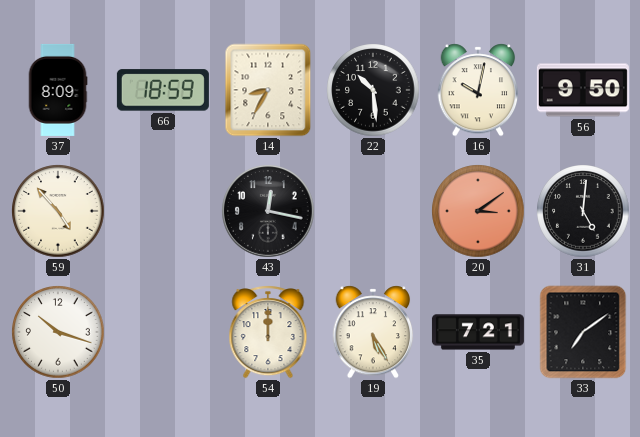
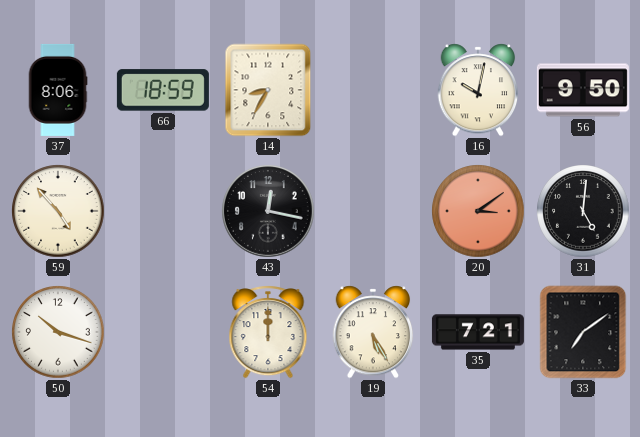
37: 8:09 -> 8:06 (58, 90)
22: 10:29 -> none (373, 90)
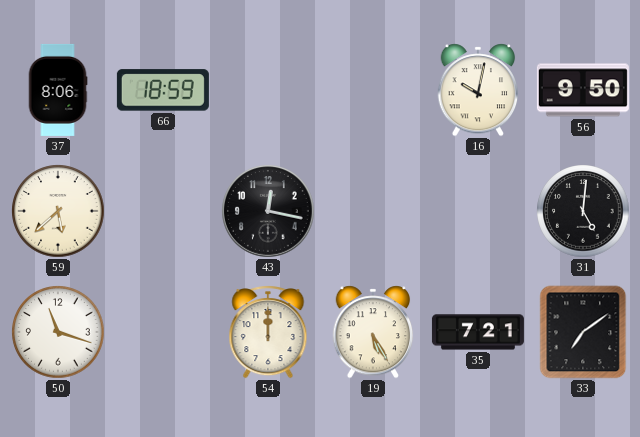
14: 8:35 -> none (268, 90)
59: 4:53 -> 5:38 (58, 211)
20: 3:09 -> none (478, 211)
50: 10:18 -> 11:18 (58, 332)
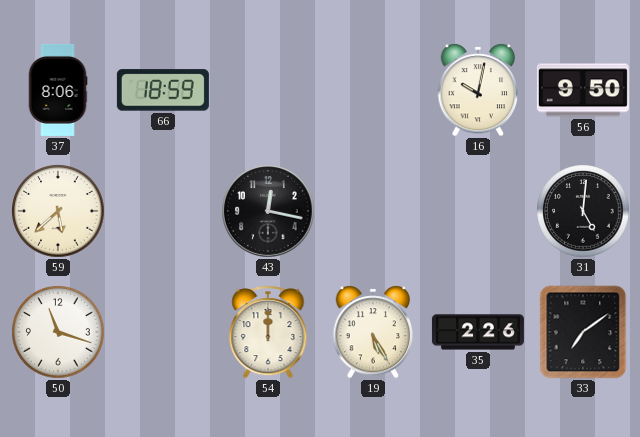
35: 7:21 -> 2:26 (478, 332)
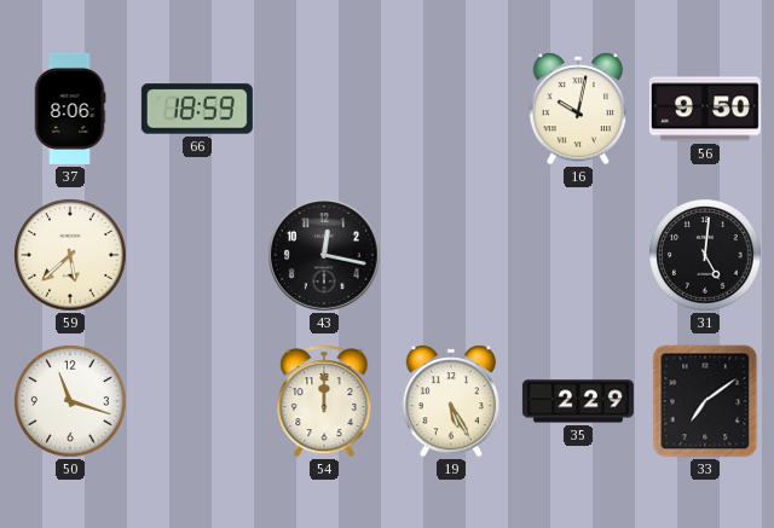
35: 2:26 -> 2:29 (578, 401)
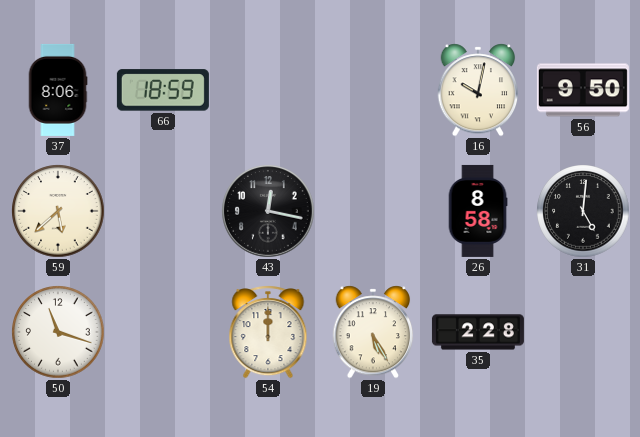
26: none -> 8:58 (478, 211)
35: 2:29 -> 2:28 (478, 332)
33: 7:09 -> none (705, 401)
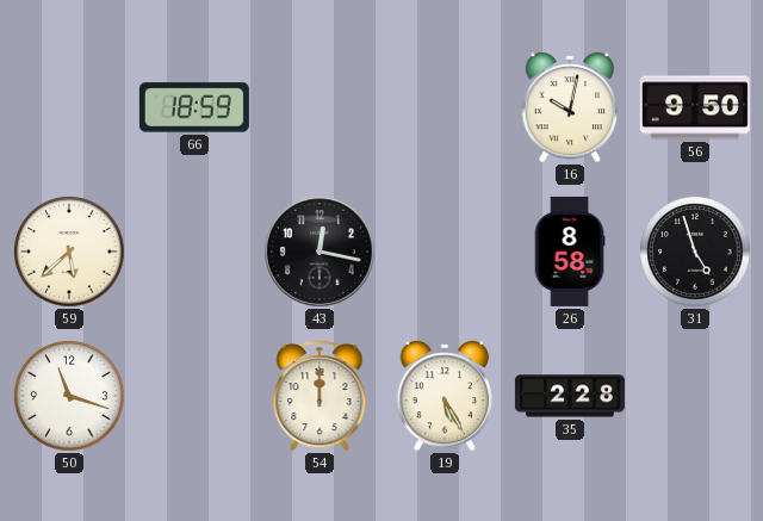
37: 8:06 -> none (58, 90)
31: 5:01 -> 4:57 (695, 252)
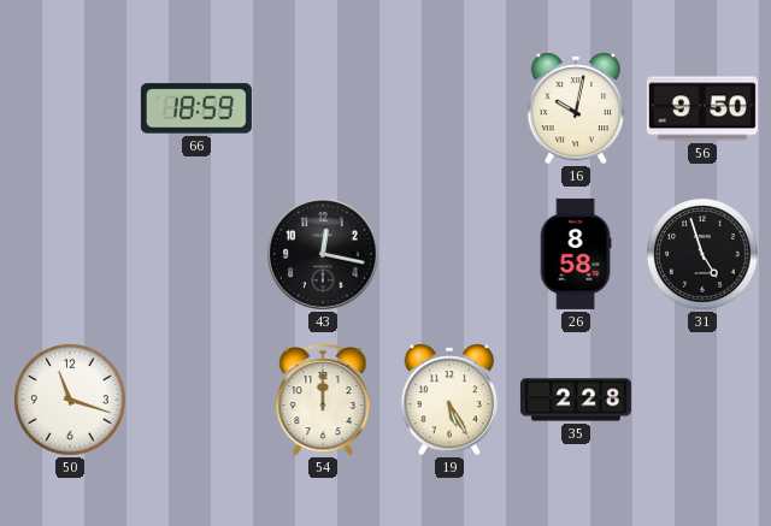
59: 5:38 -> none (69, 252)
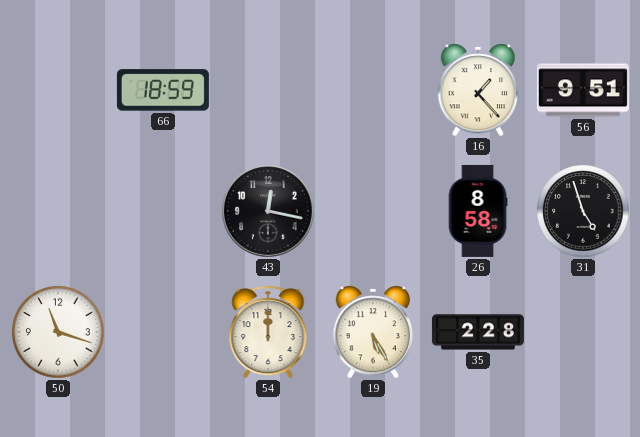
16: 10:02 -> 1:23 (478, 90)
56: 9:50 -> 9:51 (583, 90)
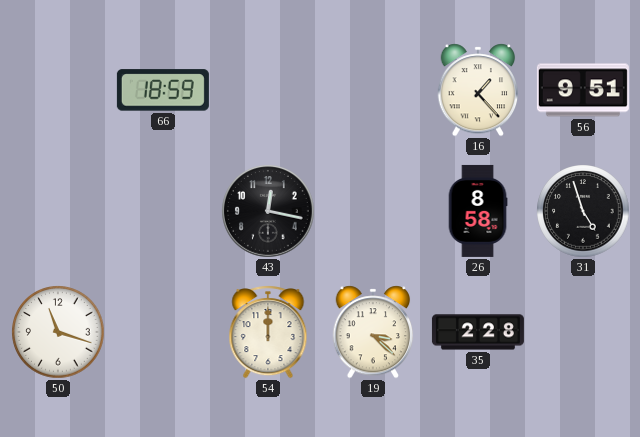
19: 5:25 -> 3:22 (373, 332)
